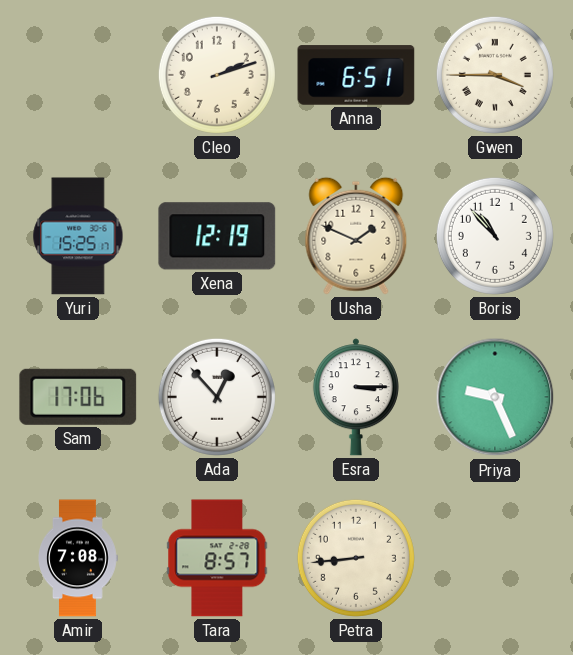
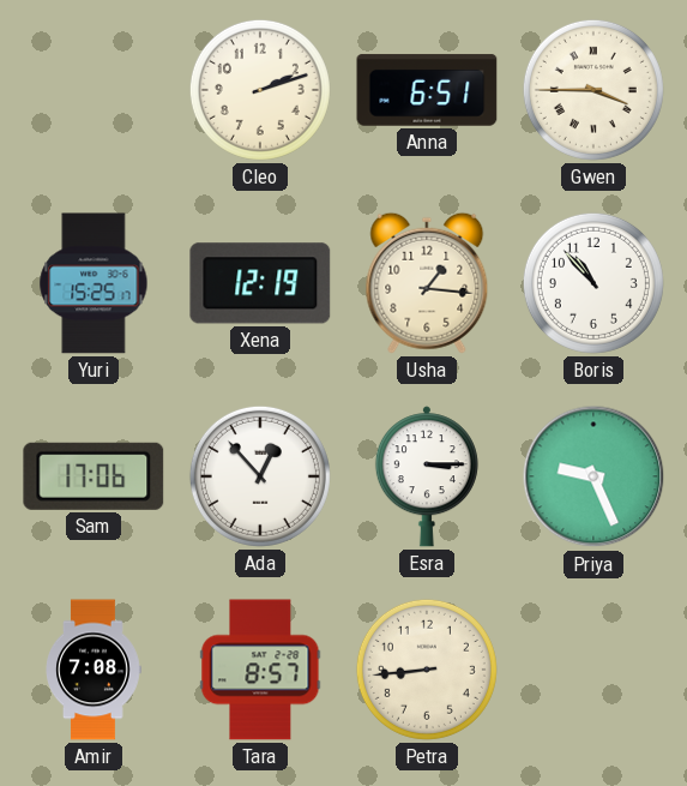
Usha: 1:49 -> 1:16 (427, 283)
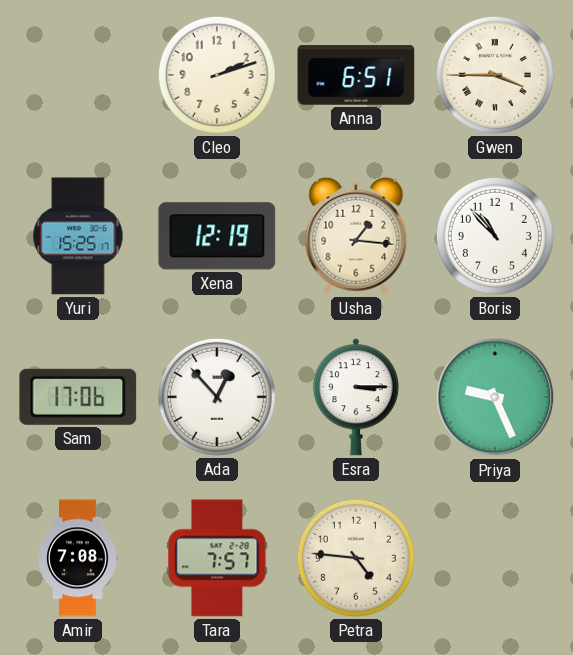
Tara: 8:57 -> 7:57 (217, 558)
Petra: 8:44 -> 4:46 (356, 558)
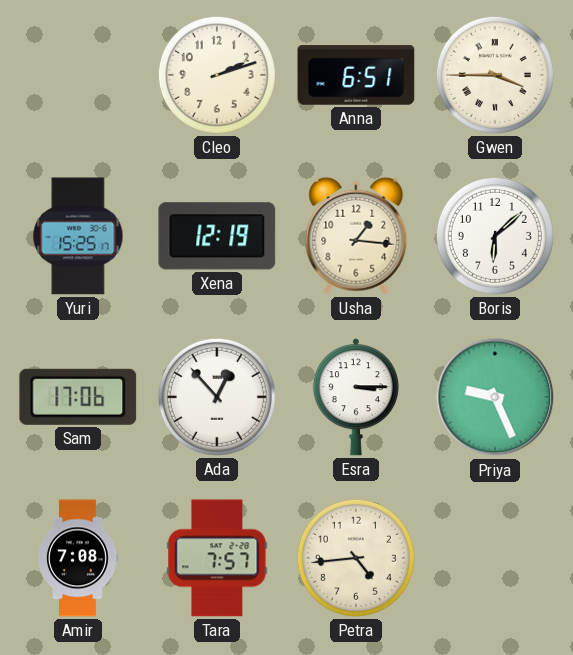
Boris: 10:53 -> 6:08 (495, 236)
Petra: 4:46 -> 4:44 (356, 558)
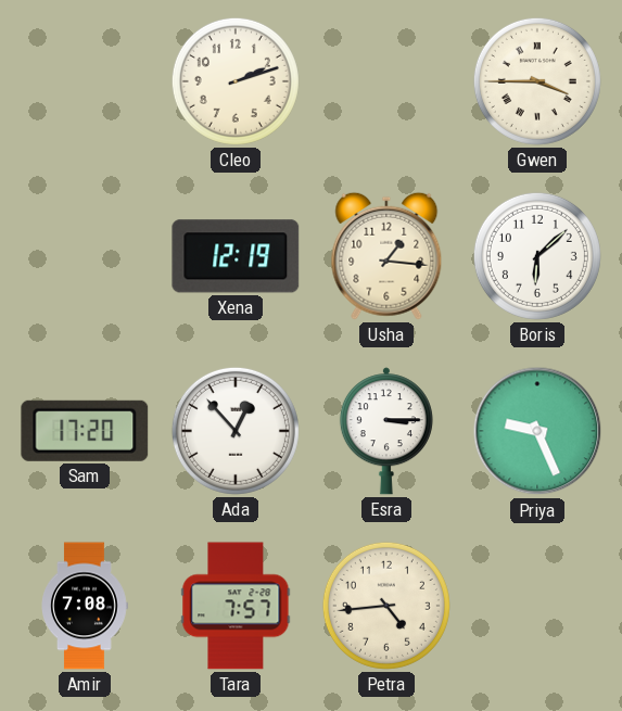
Anna: 6:51 -> none (356, 75)
Yuri: 15:25 -> none (78, 236)
Sam: 17:06 -> 17:20 (85, 431)
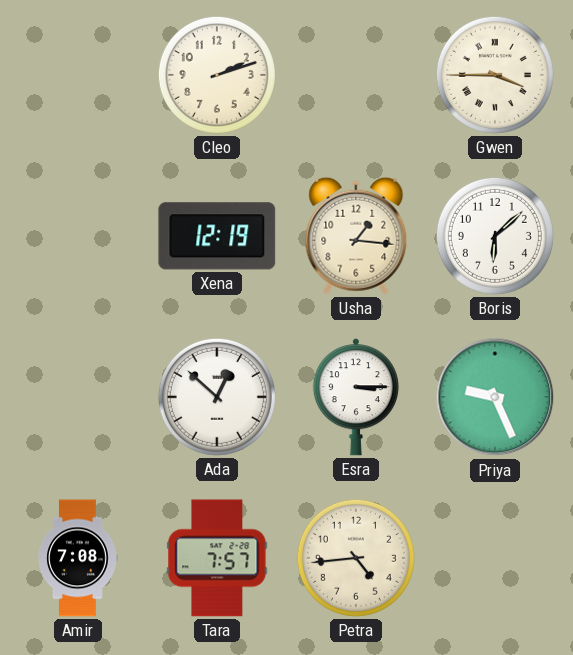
Sam: 17:20 -> none (85, 431)
Ada: 12:53 -> 12:52 (217, 397)
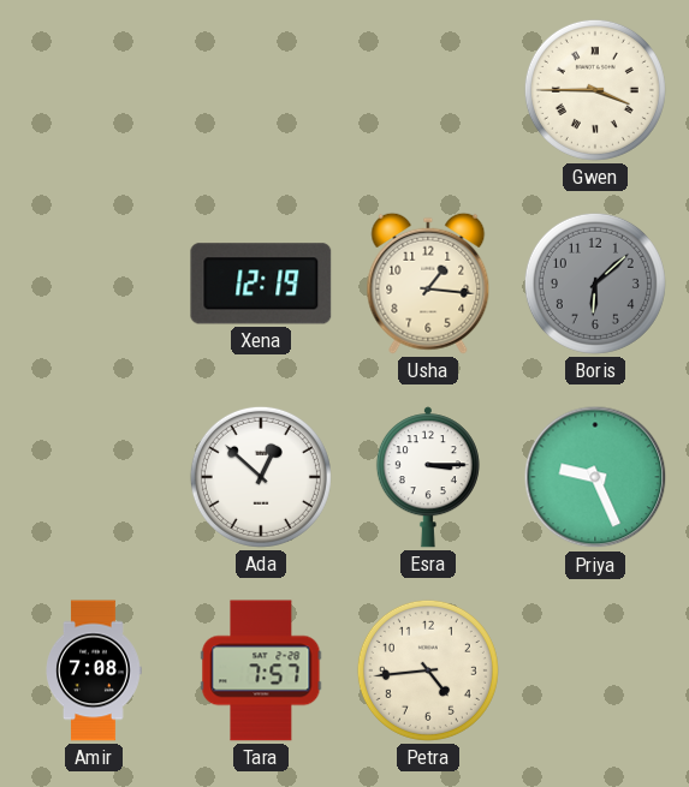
Cleo: 2:12 -> none (217, 75)
Boris dial: white -> grey (595, 284)
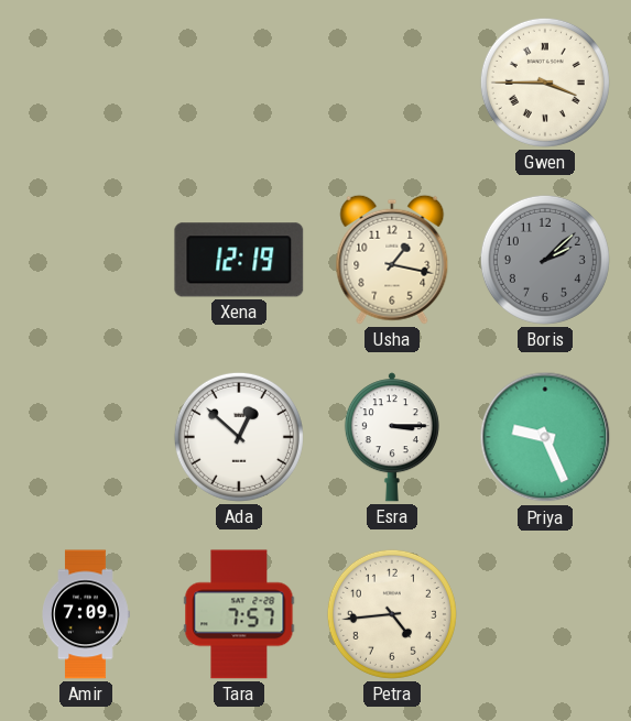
Usha: 1:16 -> 1:17 (392, 260)
Boris: 6:08 -> 2:08 (545, 260)
Amir: 7:08 -> 7:09 (86, 614)
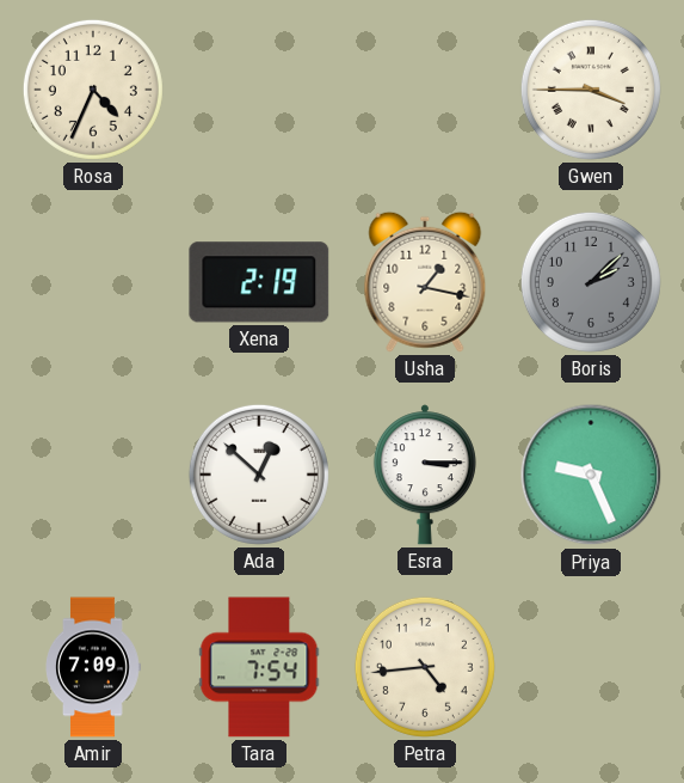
Rosa: none -> 4:34 (93, 90)
Xena: 12:19 -> 2:19 (259, 282)
Tara: 7:57 -> 7:54 (259, 667)
